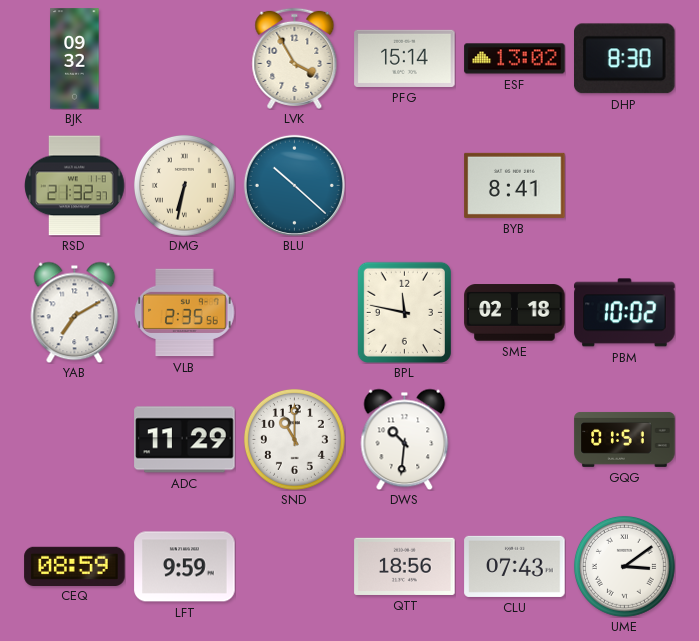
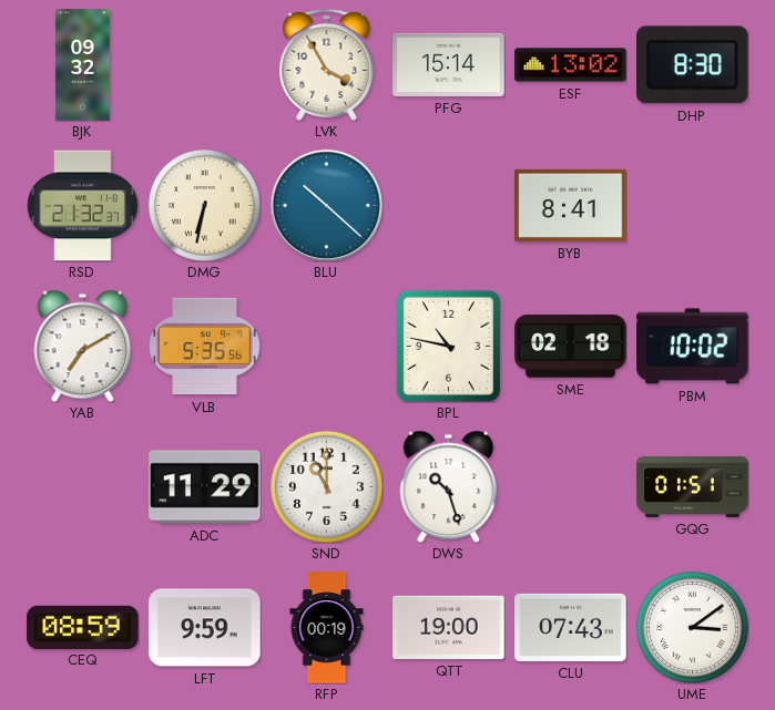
VLB: 2:35 -> 5:35 (205, 347)
BPL: 11:47 -> 10:47 (448, 346)
DWS: 10:31 -> 10:27 (449, 486)
RFP: none -> 00:19 (327, 628)
QTT: 18:56 -> 19:00 (449, 627)
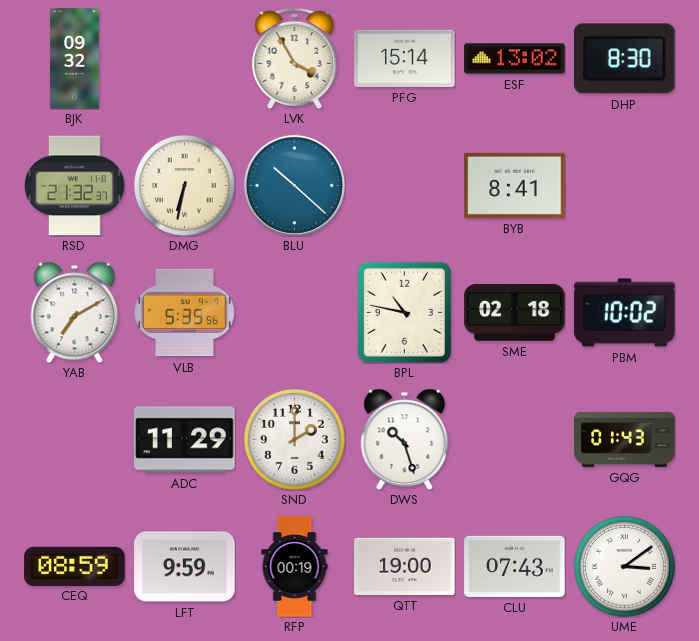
SND: 11:00 -> 2:00 (294, 439)
GQG: 01:51 -> 01:43 (625, 439)
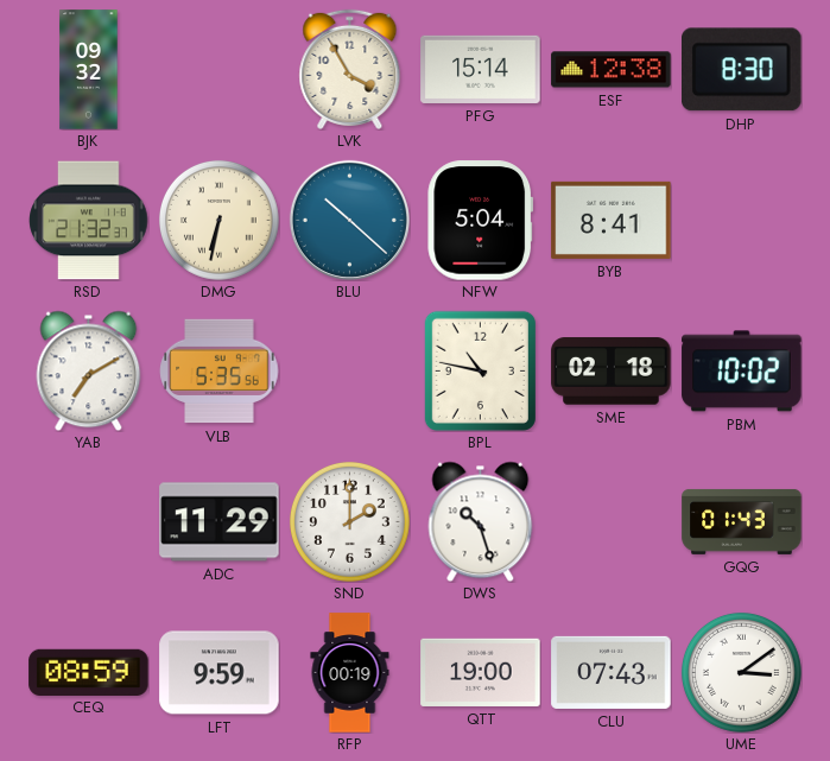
ESF: 13:02 -> 12:38 (612, 70)
NFW: none -> 5:04 (481, 221)
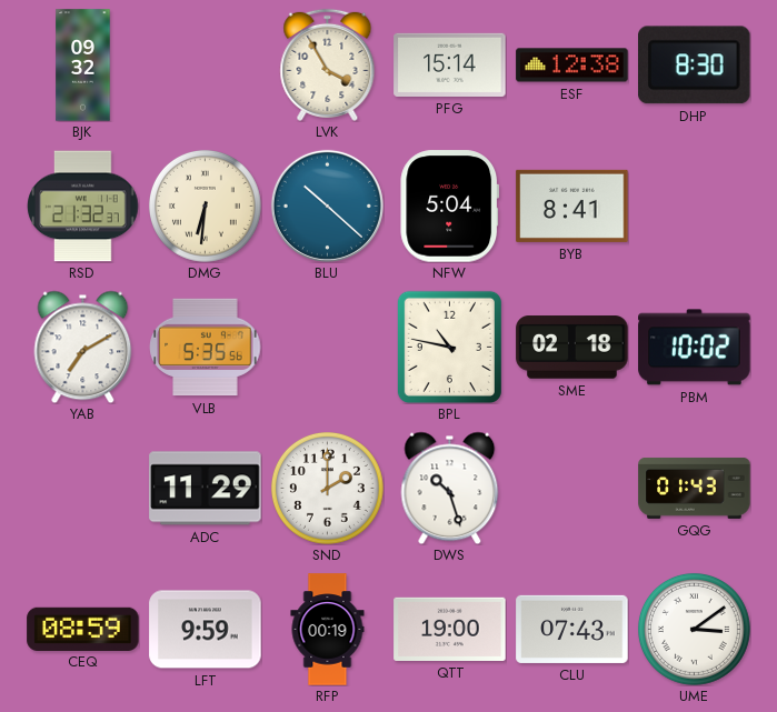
DMG: 6:32 -> 6:31 (205, 205)
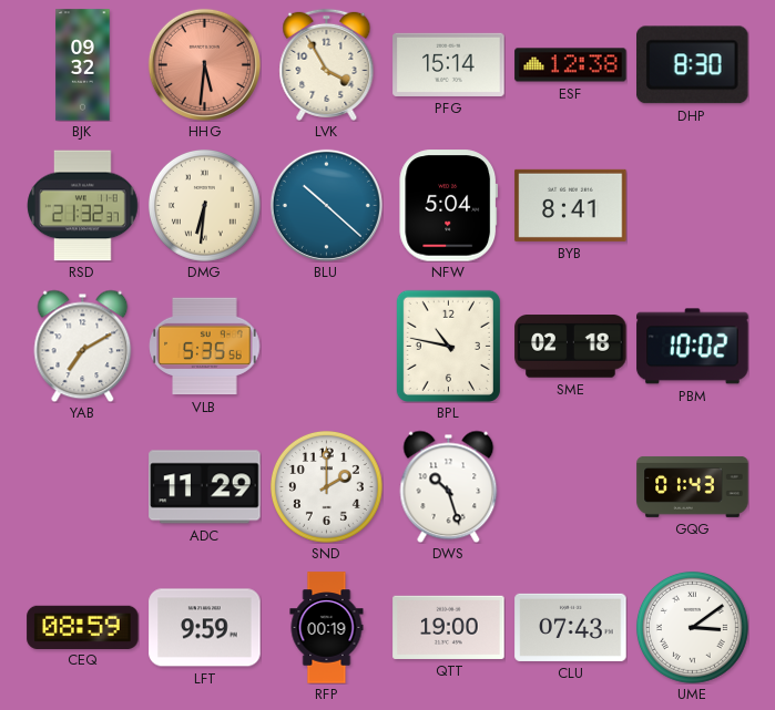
HHG: none -> 5:31 (204, 64)
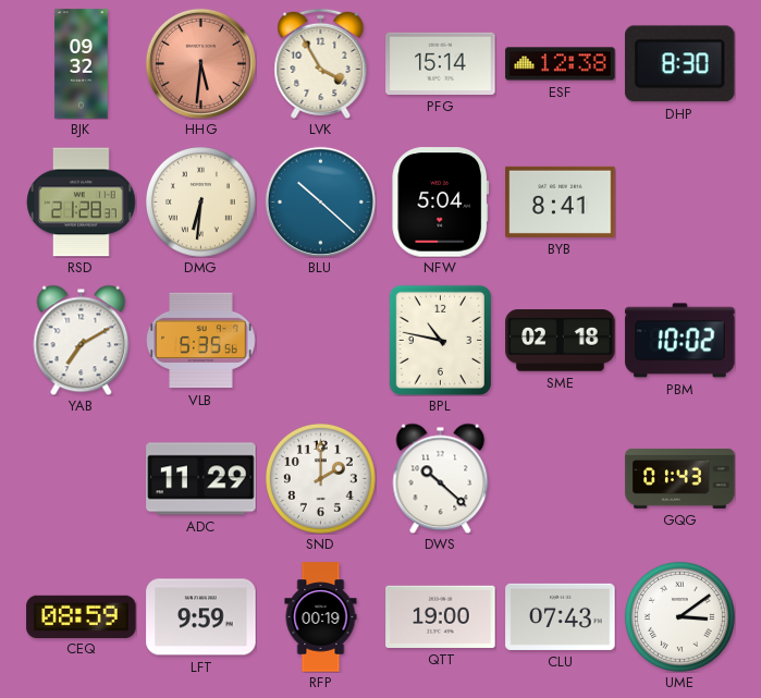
RSD: 21:32 -> 21:28 (82, 203)
DWS: 10:27 -> 10:22 (441, 478)
